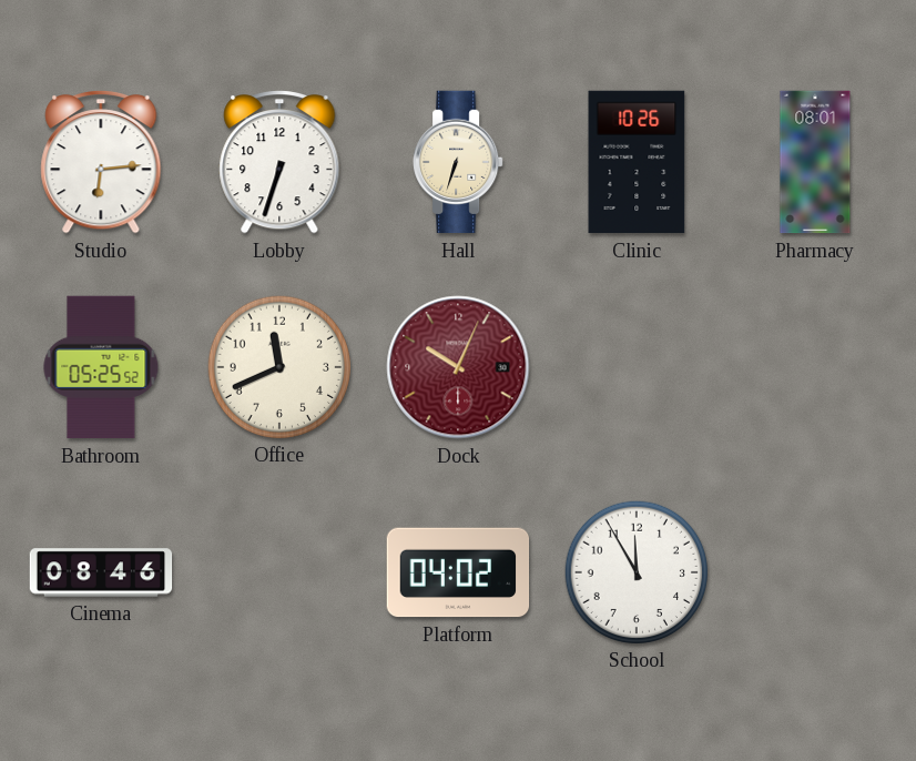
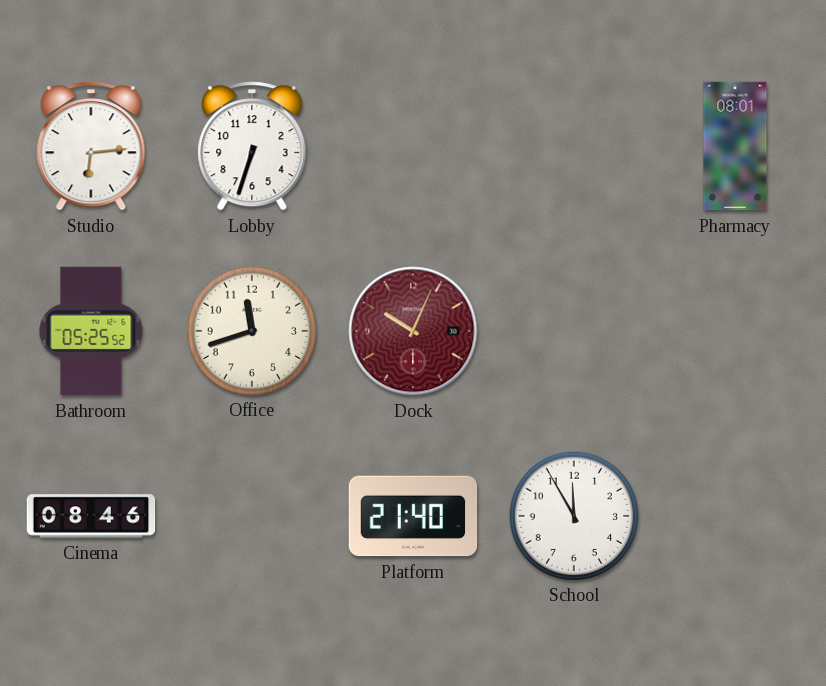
Hall: 6:33 -> none (458, 162)
Clinic: 10:26 -> none (637, 162)
Office: 11:41 -> 11:42 (251, 330)
Platform: 04:02 -> 21:40 (413, 516)
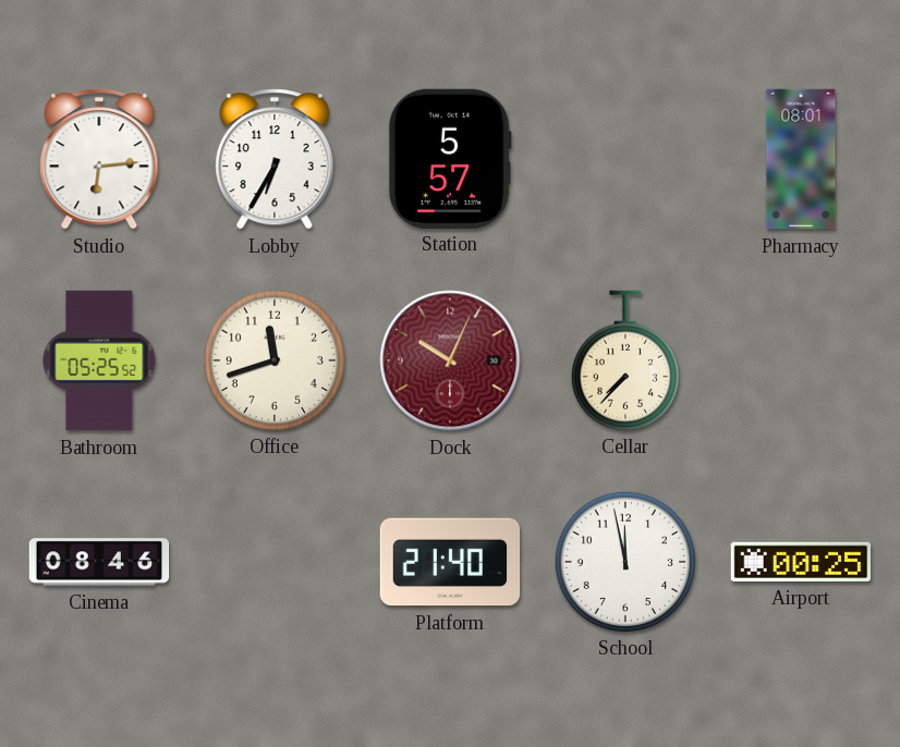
Lobby: 6:33 -> 6:35 (275, 159)
Station: none -> 5:57 (450, 158)
Cellar: none -> 7:37 (625, 360)
School: 11:55 -> 11:58 (624, 561)
Airport: none -> 00:25 (801, 562)
